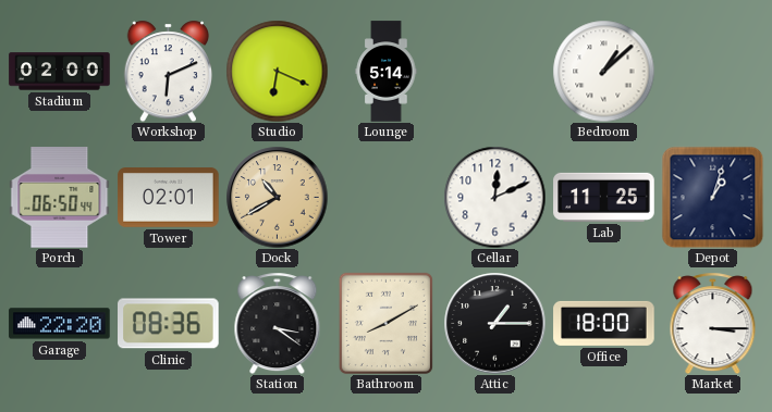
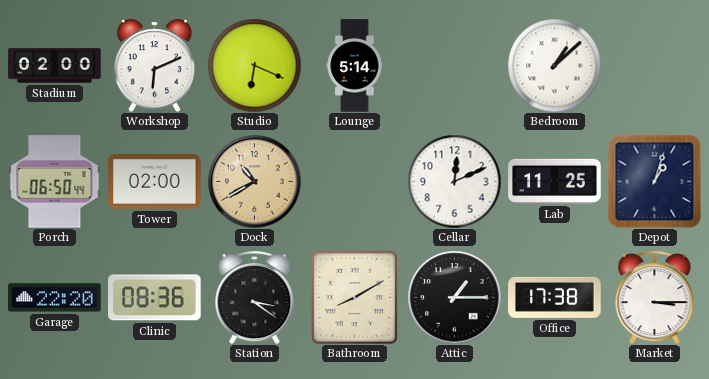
Tower: 02:01 -> 02:00 (155, 182)
Office: 18:00 -> 17:38 (555, 297)
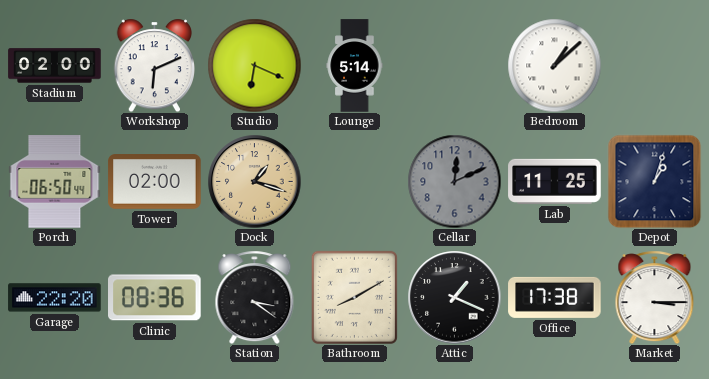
Dock: 10:40 -> 1:18 (254, 181)
Cellar dial: white -> grey (454, 181)
Attic: 1:15 -> 1:19 (454, 297)
